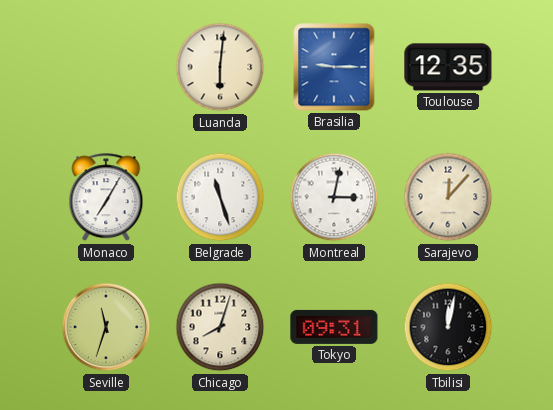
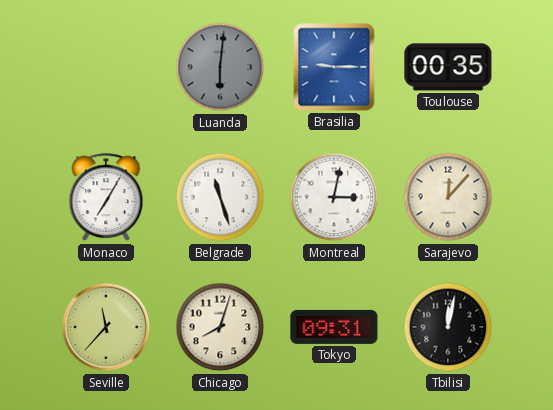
Luanda dial: cream -> grey (220, 67)
Toulouse: 12:35 -> 00:35 (448, 67)
Seville: 11:33 -> 11:37 (106, 327)
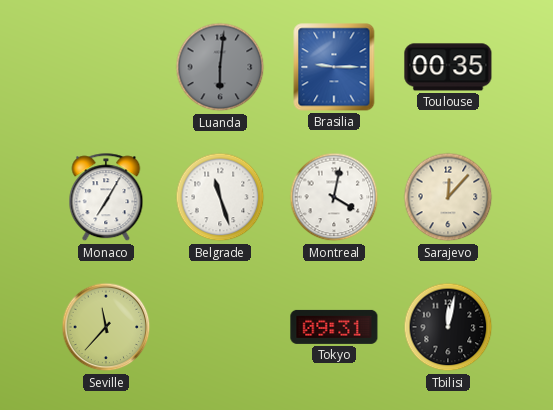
Montreal: 3:02 -> 4:02 (334, 197)
Chicago: 8:03 -> none (220, 327)
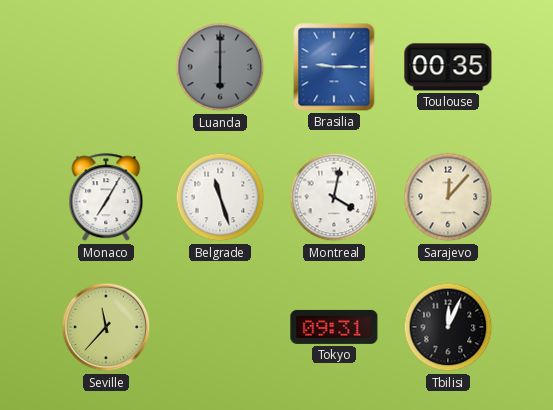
Luanda: 6:01 -> 6:00 (220, 67)
Tbilisi: 12:02 -> 12:04 (448, 327)
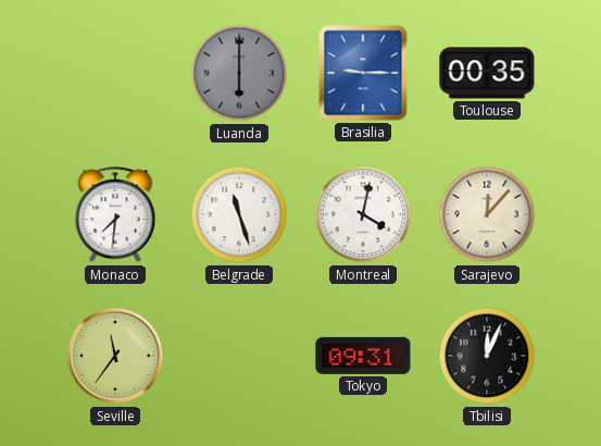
Monaco: 7:05 -> 7:31 (115, 215)
Seville: 11:37 -> 11:36 (115, 356)
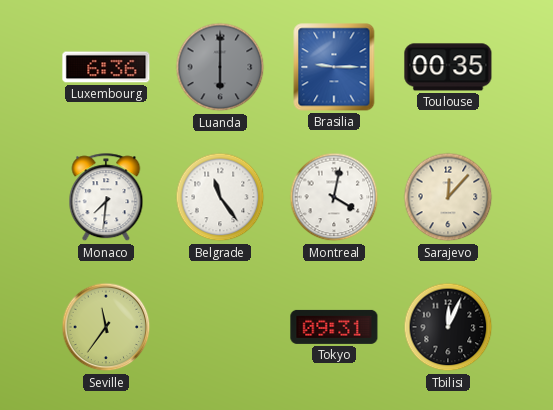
Luxembourg: none -> 6:36 (106, 67)
Belgrade: 11:27 -> 11:24 (220, 197)
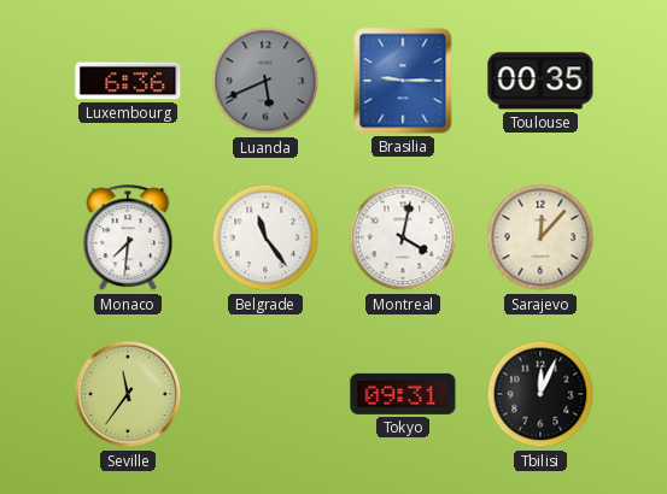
Luanda: 6:00 -> 5:41 (265, 81)
